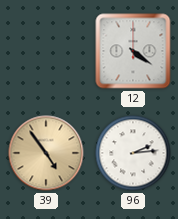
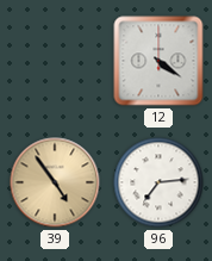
96: 2:14 -> 7:14 (158, 182)
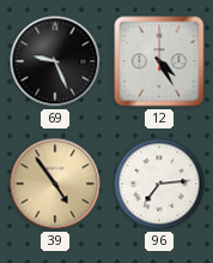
69: none -> 9:26 (55, 61)
12: 4:21 -> 4:25 (159, 61)
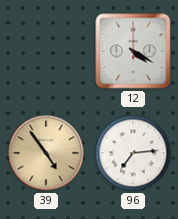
69: 9:26 -> none (55, 61)
12: 4:25 -> 4:20 (133, 51)
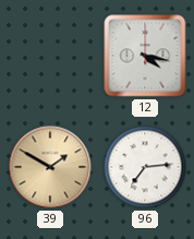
12: 4:20 -> 4:17 (145, 56)
39: 4:54 -> 1:50 (50, 167)
